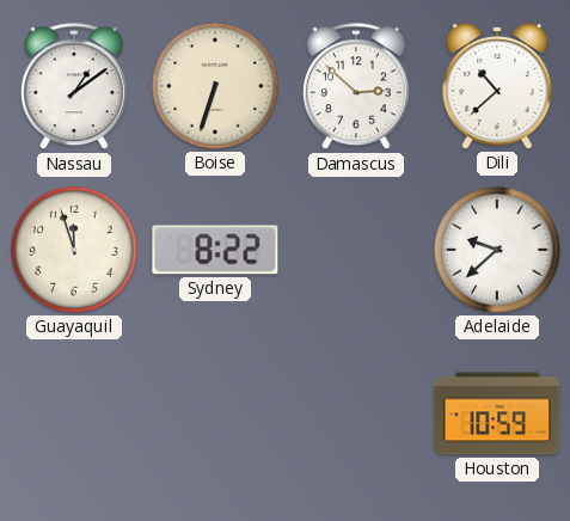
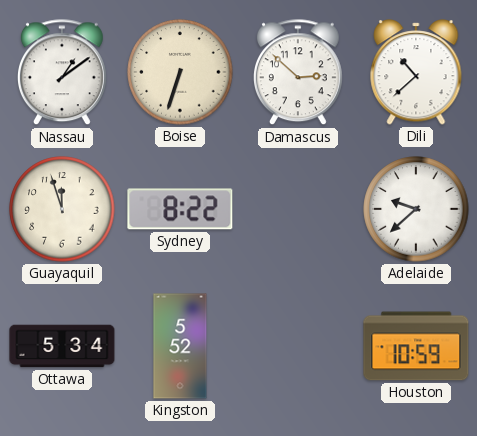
Ottawa: none -> 5:34 (62, 346)
Kingston: none -> 5:52 (180, 346)
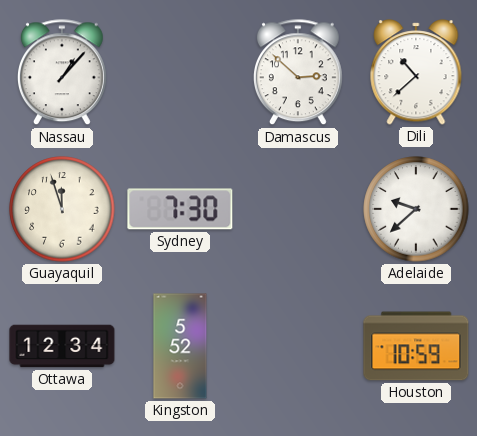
Nassau: 1:09 -> 1:07 (62, 73)
Boise: 6:33 -> none (180, 72)
Sydney: 8:22 -> 7:30 (180, 209)
Ottawa: 5:34 -> 12:34 (62, 346)
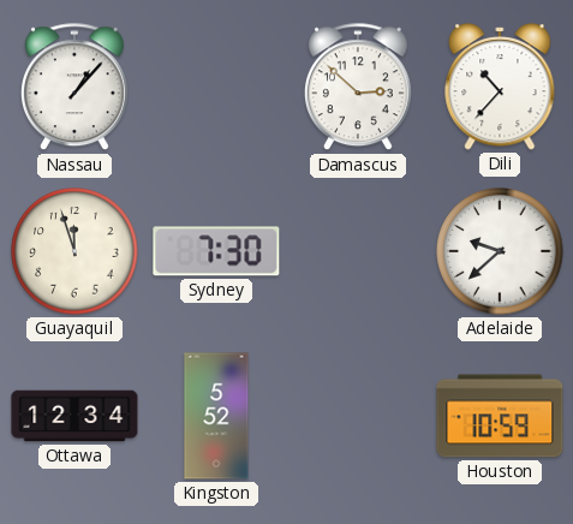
Dili: 10:38 -> 10:37 (500, 87)
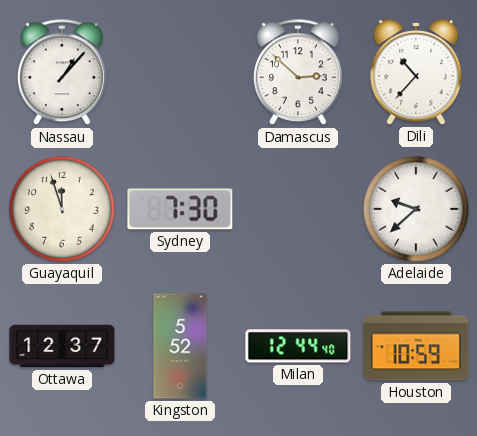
Ottawa: 12:34 -> 12:37 (62, 346)
Milan: none -> 12:44 (298, 346)
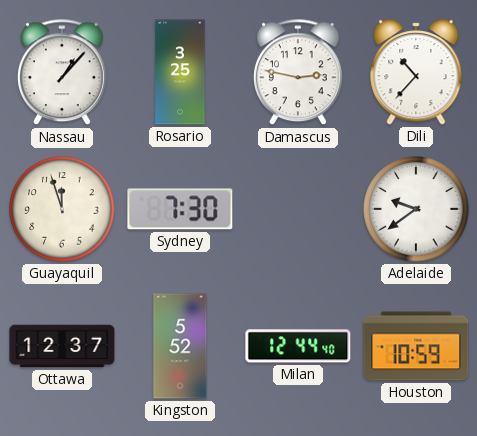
Rosario: none -> 3:25 (180, 72)
Damascus: 2:52 -> 2:47 (298, 73)
Adelaide: 9:38 -> 9:39 (416, 209)
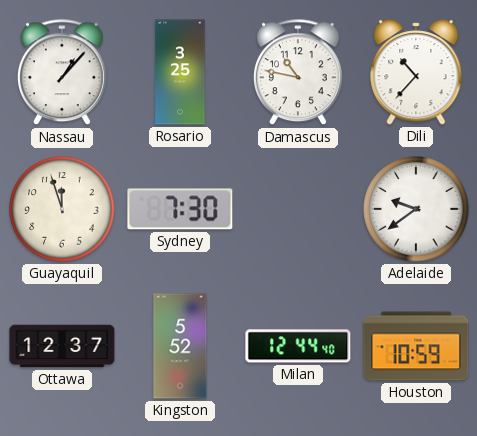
Damascus: 2:47 -> 10:47 (298, 73)
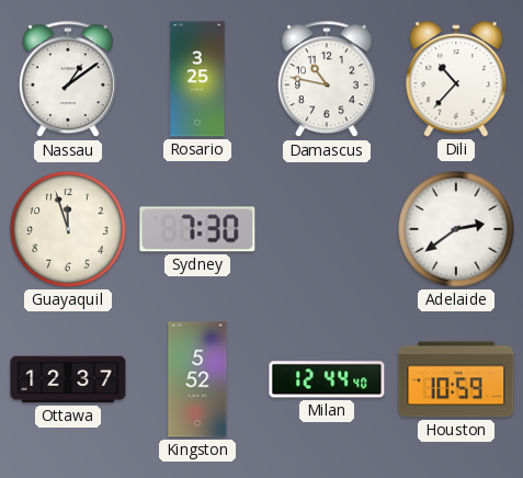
Nassau: 1:07 -> 1:09 (68, 80)
Adelaide: 9:39 -> 2:39 (456, 229)
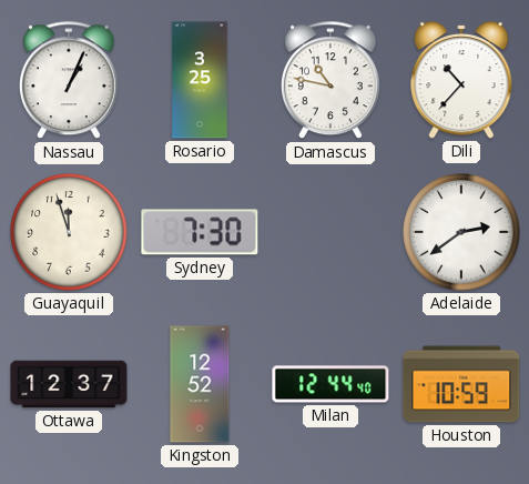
Nassau: 1:09 -> 1:04 (69, 81)
Kingston: 5:52 -> 12:52 (200, 384)
